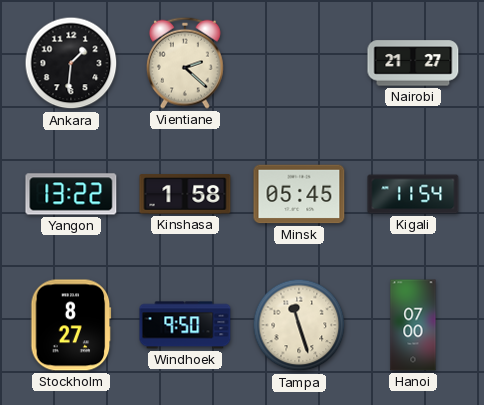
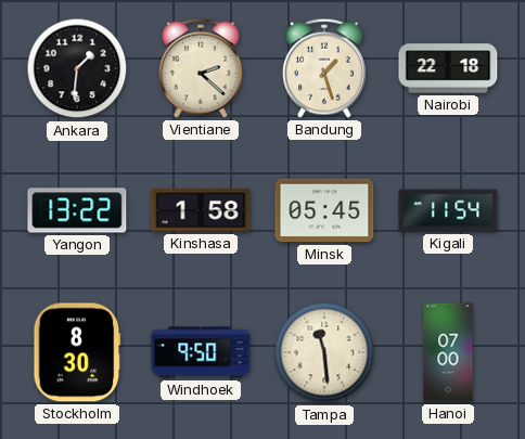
Bandung: none -> 1:27 (325, 68)
Nairobi: 21:27 -> 22:18 (448, 68)
Stockholm: 8:27 -> 8:30 (77, 352)
Tampa: 11:27 -> 11:29 (324, 352)
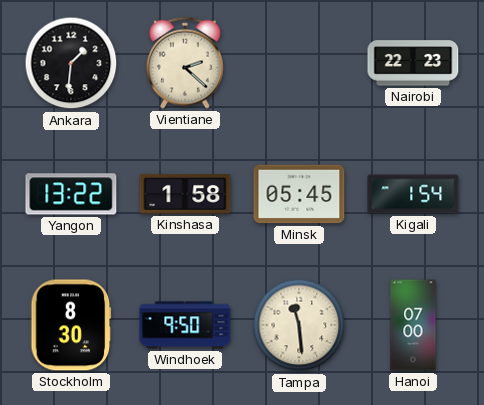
Bandung: 1:27 -> none (325, 68)
Nairobi: 22:18 -> 22:23 (413, 63)
Kigali: 11:54 -> 1:54 (413, 194)
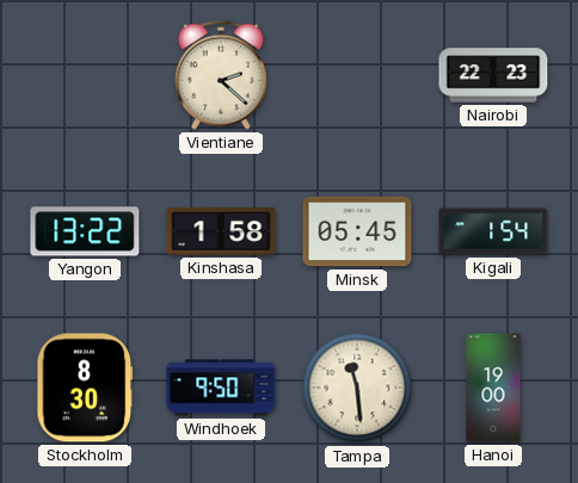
Ankara: 1:31 -> none (71, 63)
Hanoi: 07:00 -> 19:00 (493, 388)
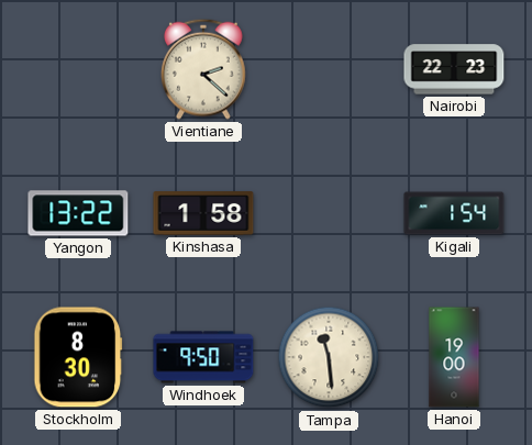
Minsk: 05:45 -> none (357, 231)
